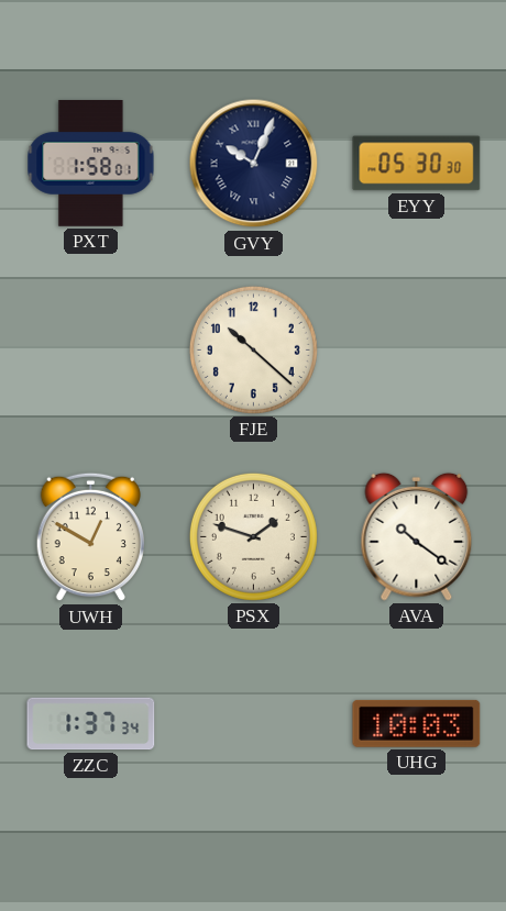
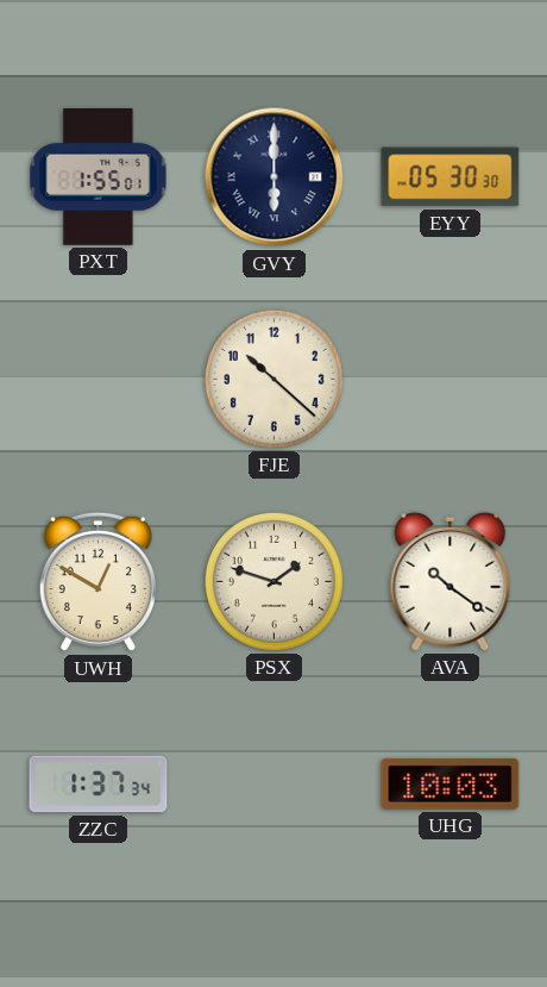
PXT: 1:58 -> 1:55 (99, 177)
GVY: 10:04 -> 6:00 (275, 177)
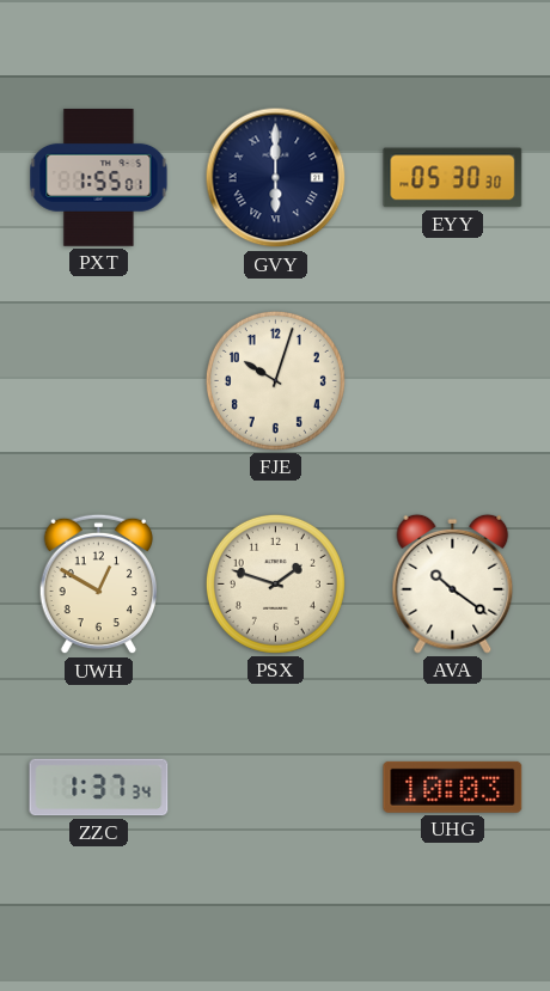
FJE: 10:22 -> 10:03 (275, 380)
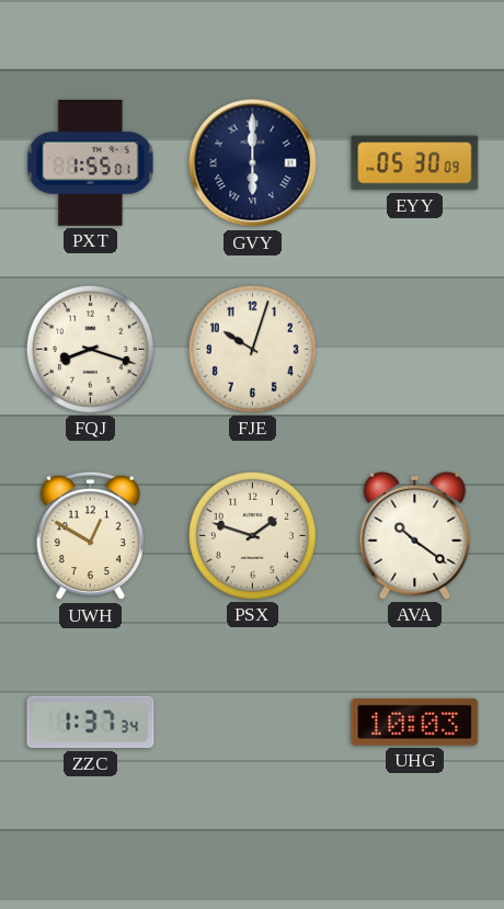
EYY: 05:30:30 -> 05:30:09 (415, 163)
FQJ: none -> 8:18 (90, 349)
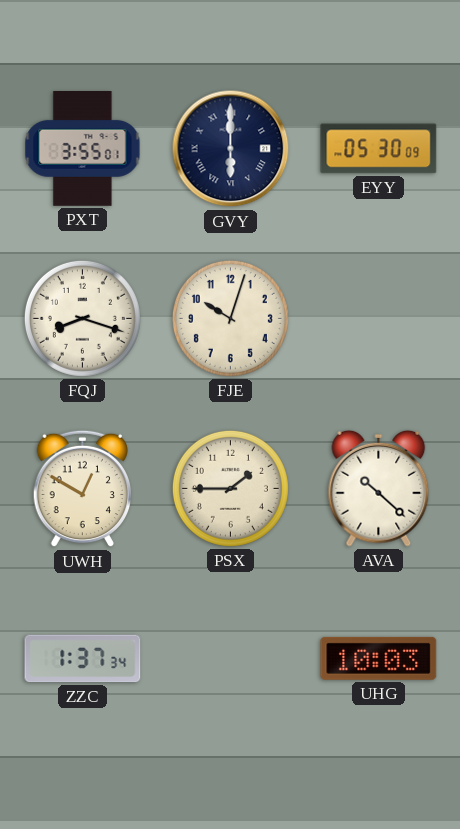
PXT: 1:55 -> 3:55 (83, 149)
PSX: 1:48 -> 1:45 (230, 488)
AVA: 10:21 -> 10:22 (379, 488)
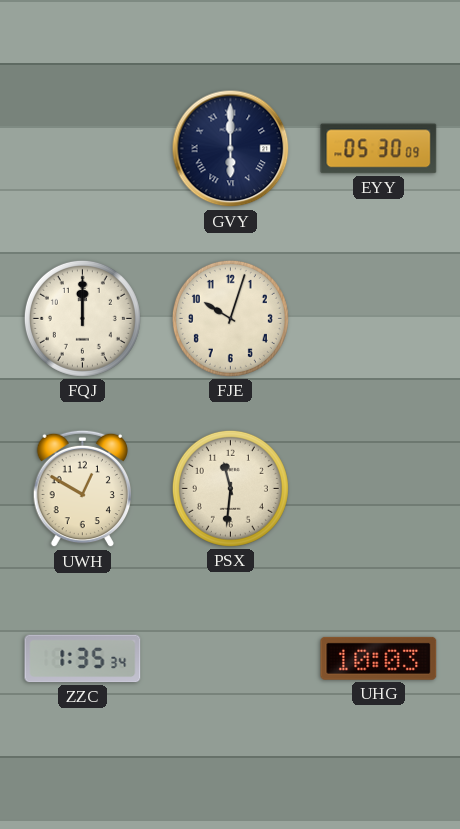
PXT: 3:55 -> none (83, 149)
FQJ: 8:18 -> 12:00 (82, 318)
PSX: 1:45 -> 11:31 (230, 488)
AVA: 10:22 -> none (379, 488)
ZZC: 1:37 -> 1:35 (83, 659)
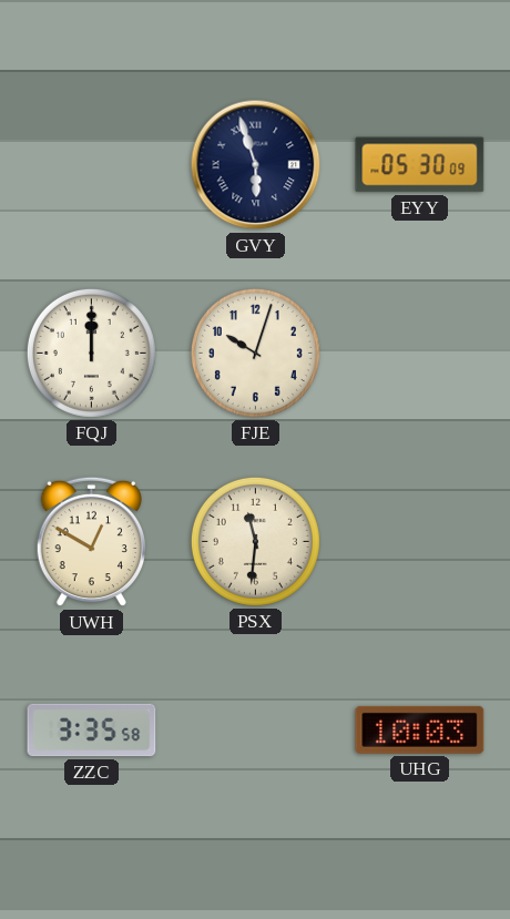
GVY: 6:00 -> 5:57 (256, 165)
ZZC: 1:35 -> 3:35 (92, 731)
